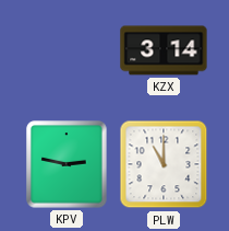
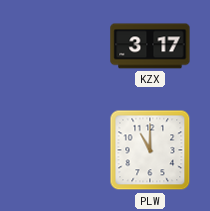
KZX: 3:14 -> 3:17 (150, 46)
KPV: 2:47 -> none (67, 164)
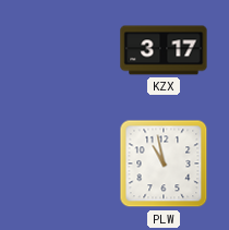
PLW: 11:00 -> 10:58 (164, 164)
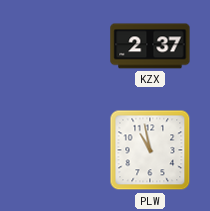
KZX: 3:17 -> 2:37 (150, 46)
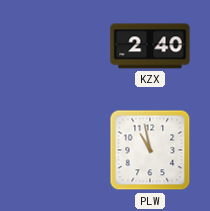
KZX: 2:37 -> 2:40 (150, 46)
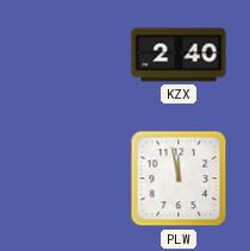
PLW: 10:58 -> 11:58 (179, 178)
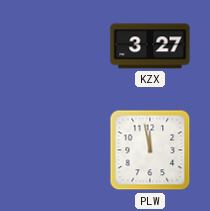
KZX: 2:40 -> 3:27 (150, 46)
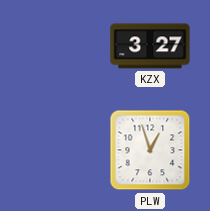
PLW: 11:58 -> 12:57 (150, 150)
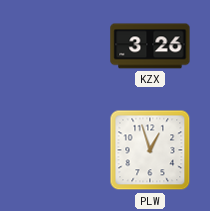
KZX: 3:27 -> 3:26 (150, 46)
